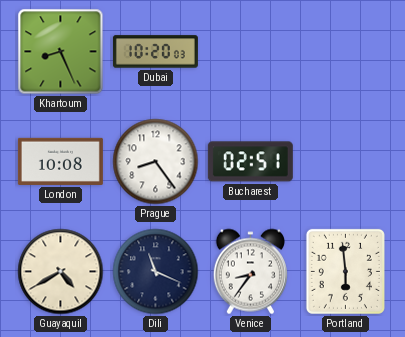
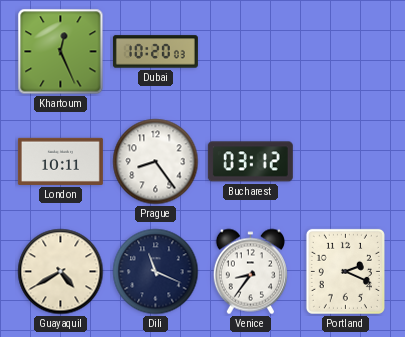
Khartoum: 8:26 -> 12:26 (61, 52)
London: 10:08 -> 10:11 (60, 161)
Bucharest: 02:51 -> 03:12 (250, 162)
Portland: 5:59 -> 2:19 (345, 271)
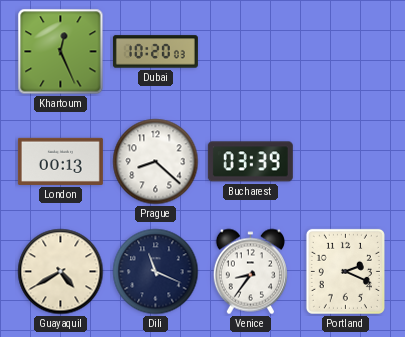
London: 10:11 -> 00:13 (60, 161)
Prague: 8:24 -> 8:22 (156, 162)
Bucharest: 03:12 -> 03:39 (250, 162)
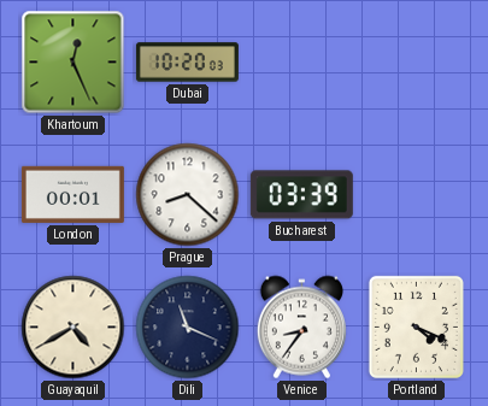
London: 00:13 -> 00:01 (72, 194)
Portland: 2:19 -> 4:19 (416, 326)
